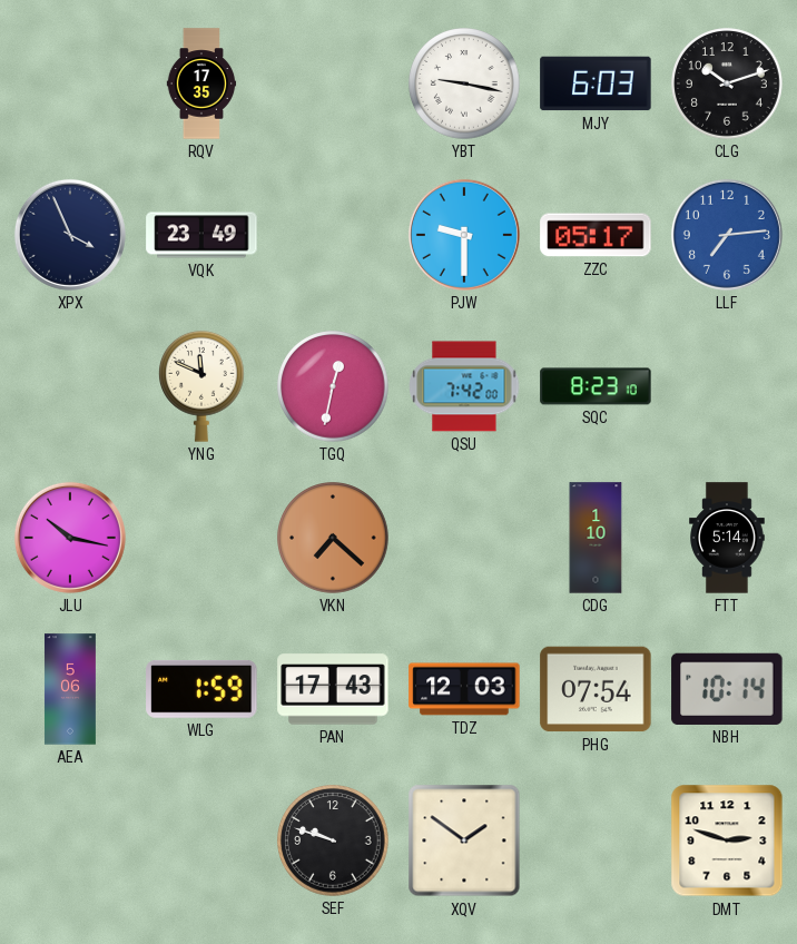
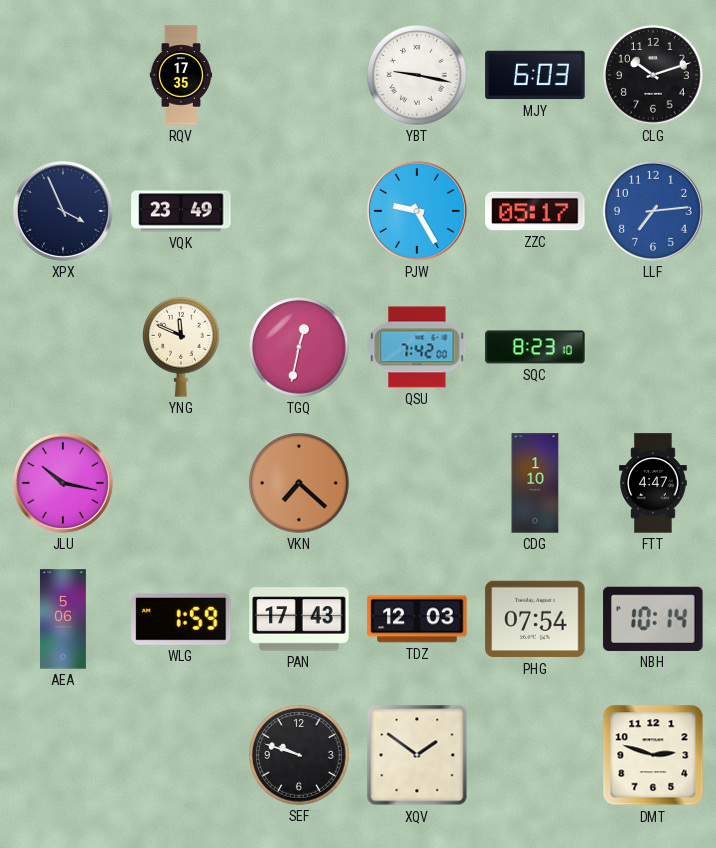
PJW: 9:30 -> 9:25 (417, 211)
FTT: 5:14 -> 4:47 (653, 483)
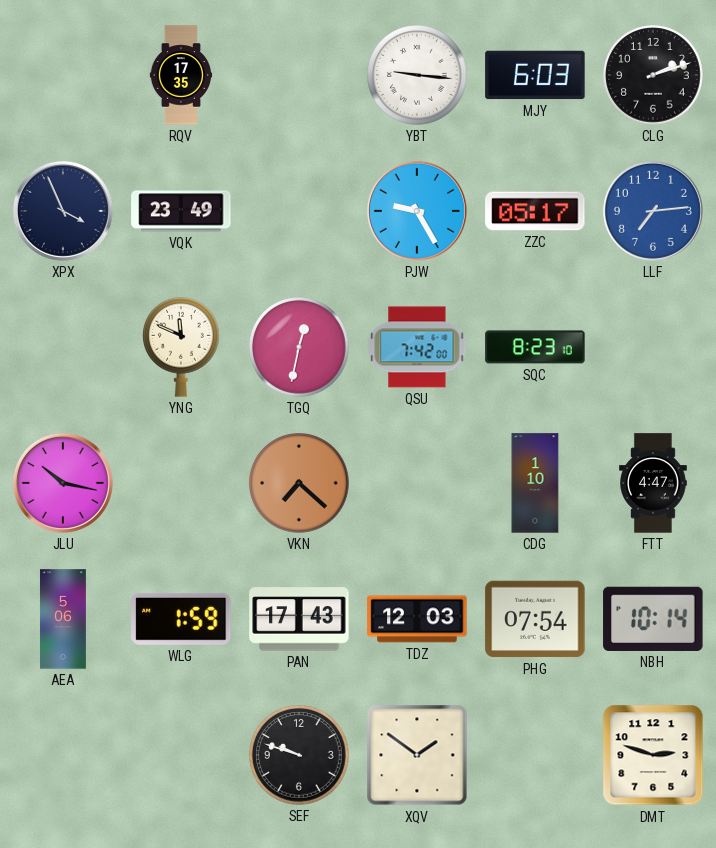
YBT: 9:17 -> 9:16 (417, 75)
CLG: 10:12 -> 2:12 (653, 75)
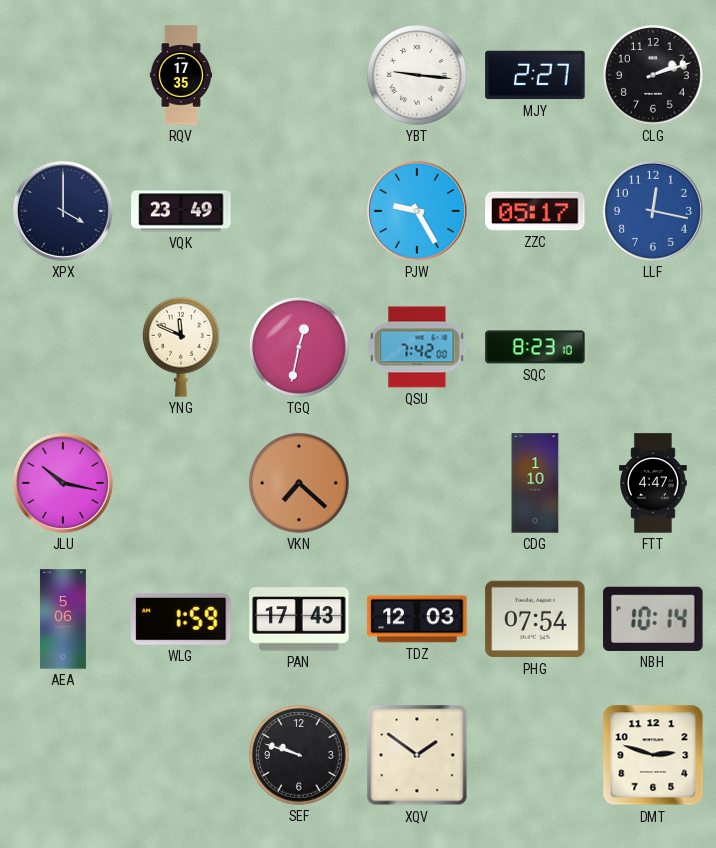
MJY: 6:03 -> 2:27 (535, 75)
XPX: 3:56 -> 4:00 (63, 211)
LLF: 7:14 -> 12:17 (653, 211)
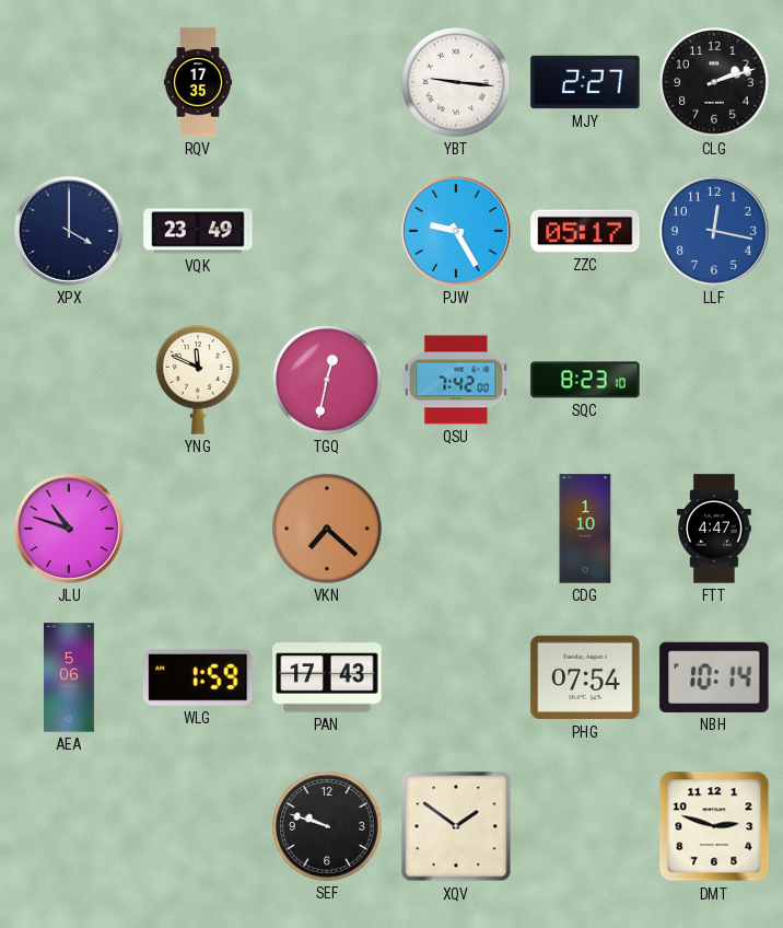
JLU: 10:17 -> 10:48 (69, 529)
TDZ: 12:03 -> none (417, 619)
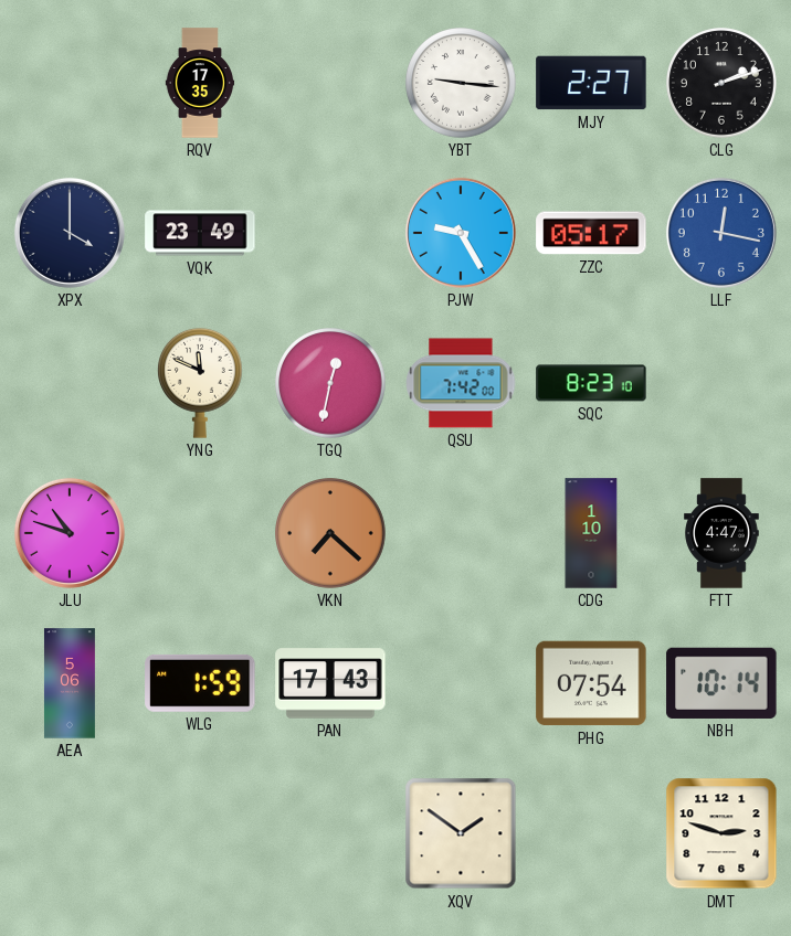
SEF: 9:48 -> none (327, 826)
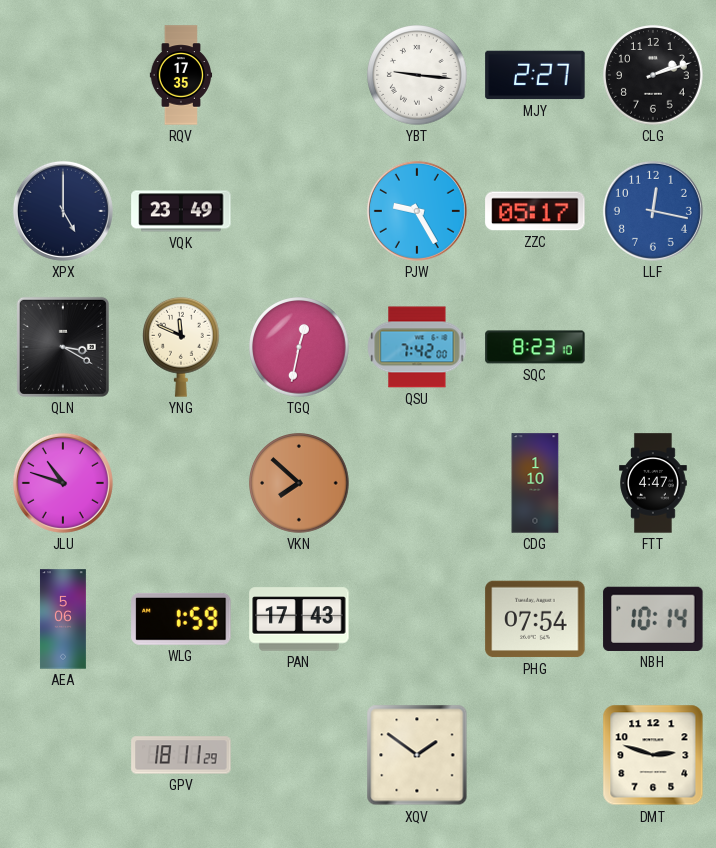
XPX: 4:00 -> 5:00 (63, 211)
QLN: none -> 3:20 (63, 347)
VKN: 7:22 -> 7:52 (299, 483)
GPV: none -> 18:11 (181, 755)
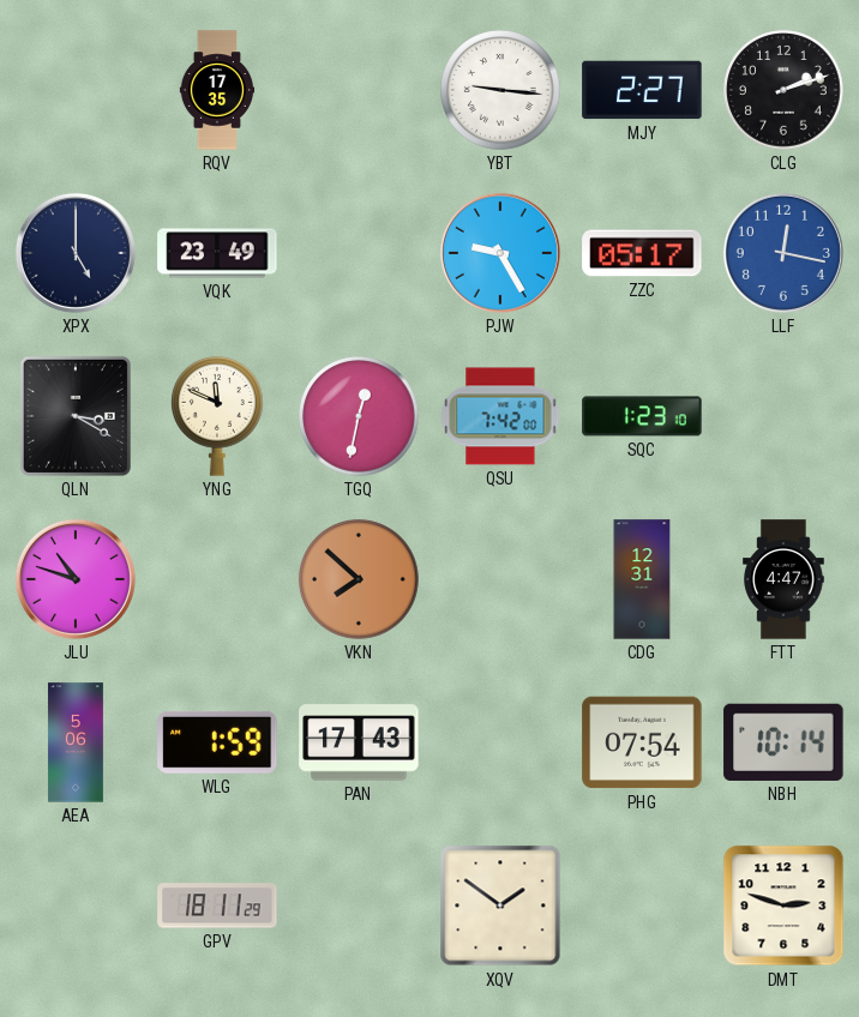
SQC: 8:23 -> 1:23 (642, 416)
CDG: 1:10 -> 12:31 (642, 579)
